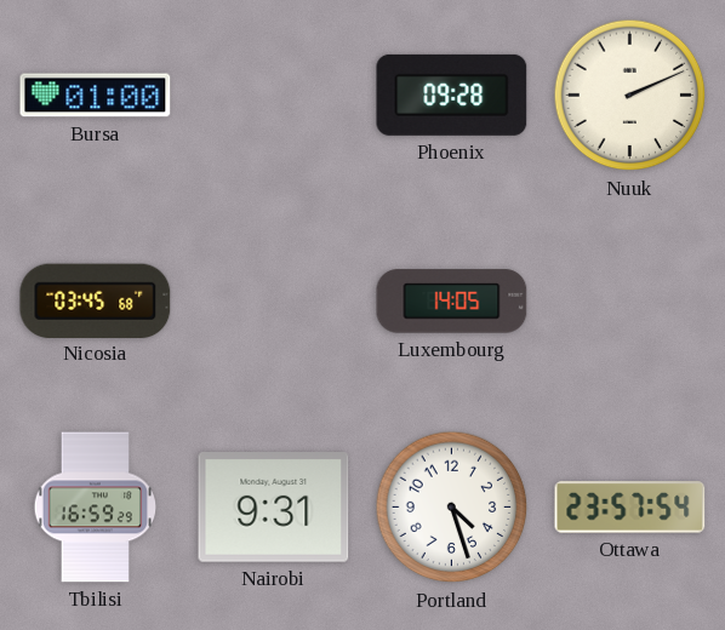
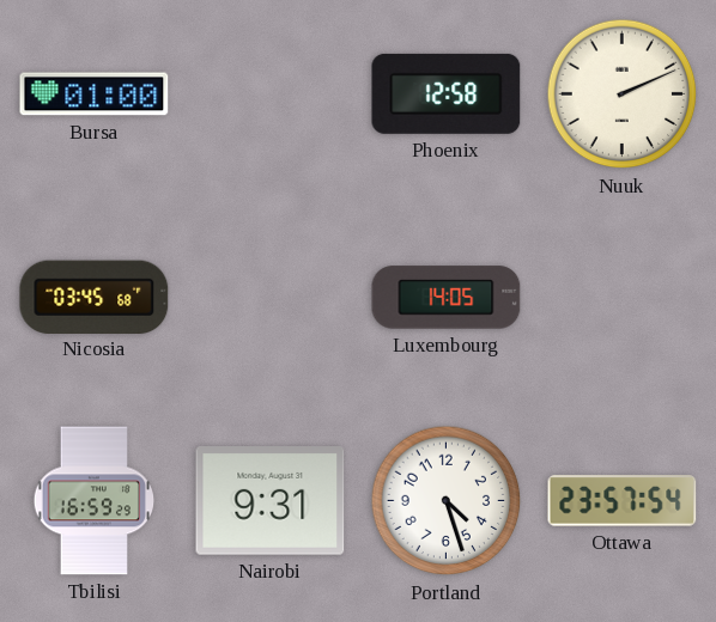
Phoenix: 09:28 -> 12:58 (447, 93)
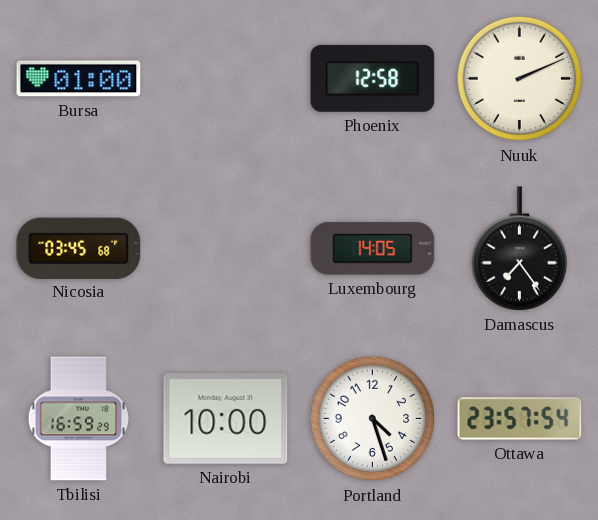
Damascus: none -> 7:24 (520, 249)
Nairobi: 9:31 -> 10:00 (226, 419)
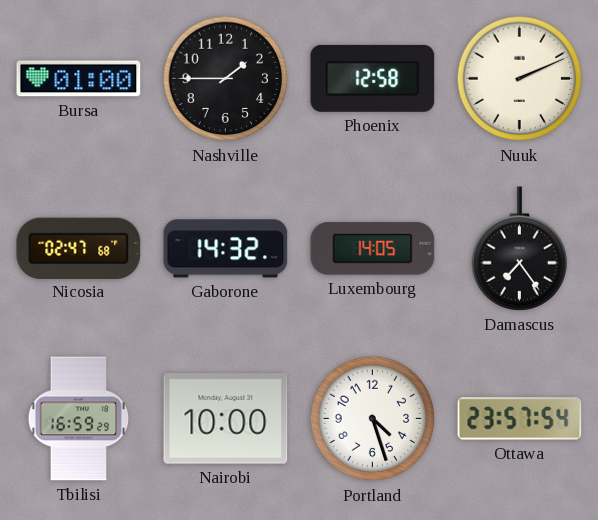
Nashville: none -> 1:45 (226, 79)
Nicosia: 03:45 -> 02:47 (79, 248)
Gaborone: none -> 14:32 (226, 249)
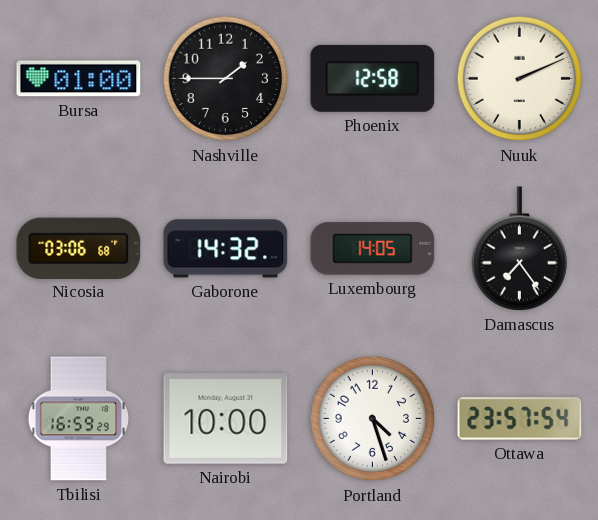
Nicosia: 02:47 -> 03:06 (79, 248)
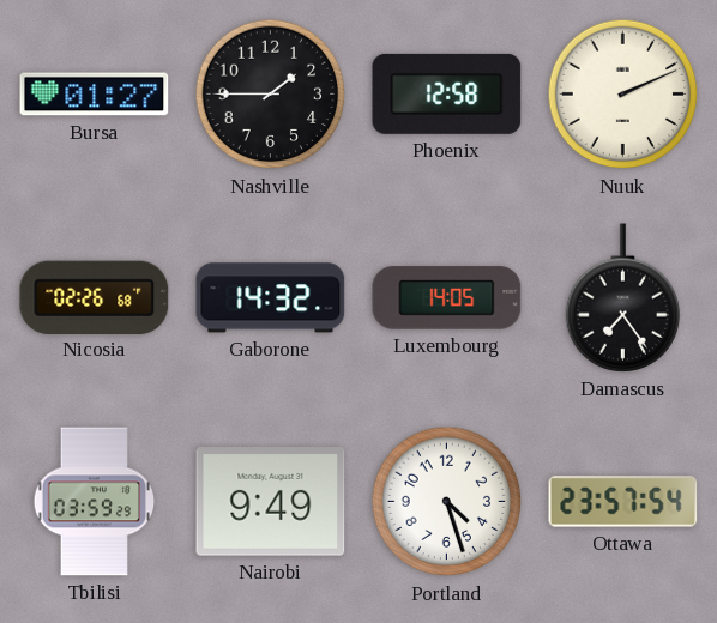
Bursa: 01:00 -> 01:27 (95, 95)
Nicosia: 03:06 -> 02:26 (95, 297)
Tbilisi: 16:59 -> 03:59 (95, 502)
Nairobi: 10:00 -> 9:49 (271, 502)
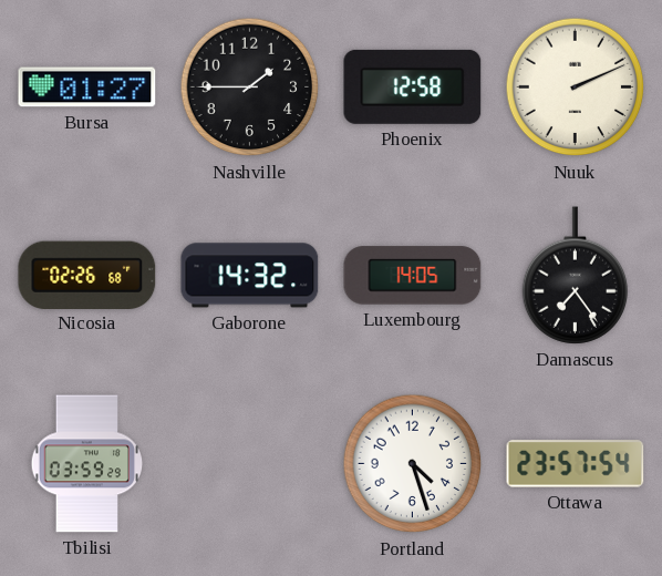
Nairobi: 9:49 -> none (271, 502)
